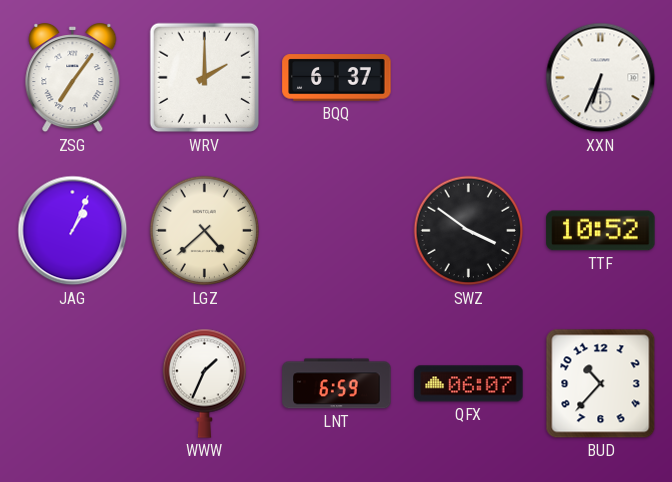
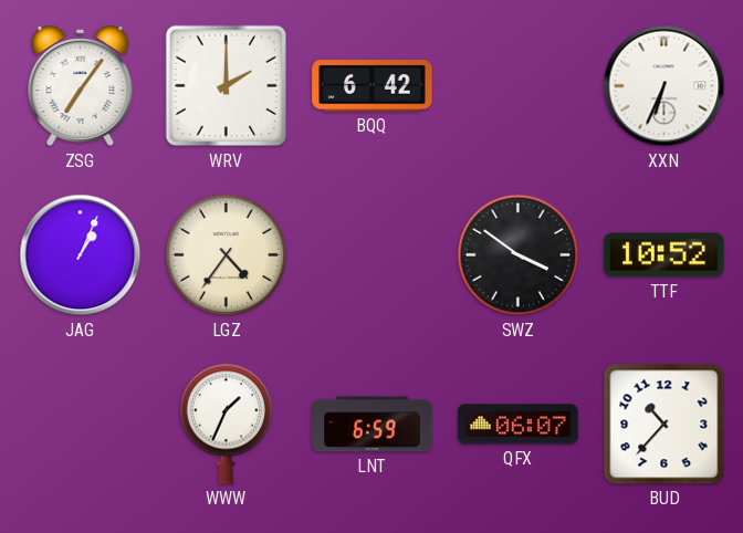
BQQ: 6:37 -> 6:42 (373, 86)
LGZ: 4:38 -> 4:36 (227, 255)
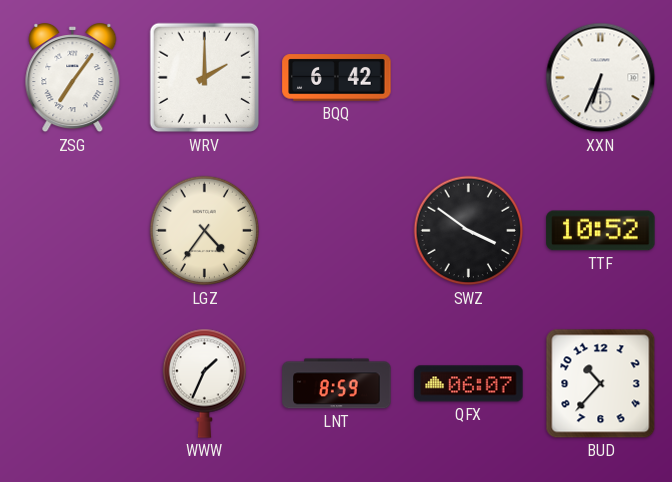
JAG: 1:04 -> none (81, 255)
LNT: 6:59 -> 8:59 (337, 384)
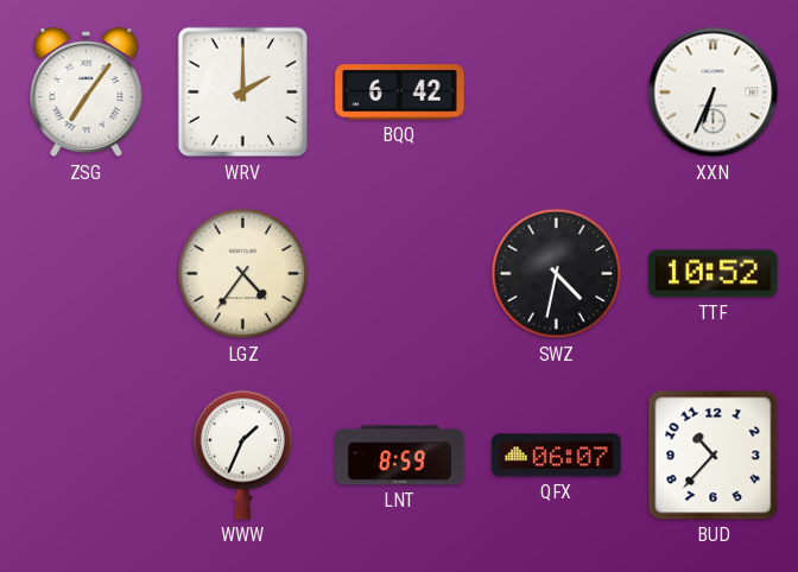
SWZ: 3:51 -> 4:32 (557, 274)
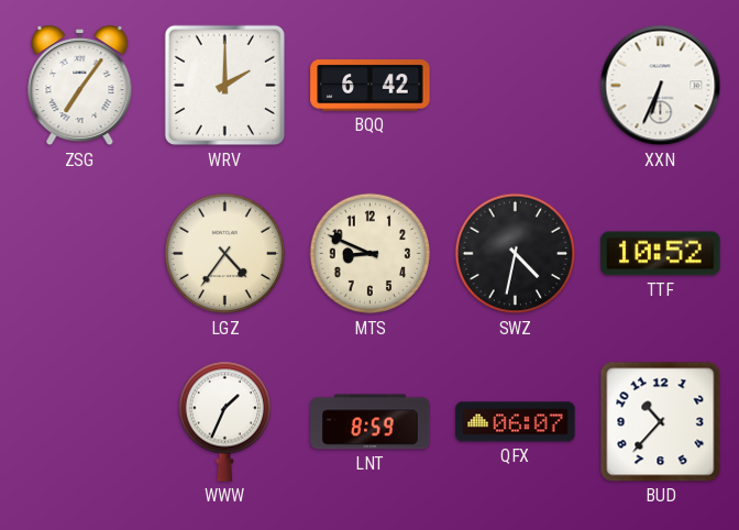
MTS: none -> 8:49 (371, 254)
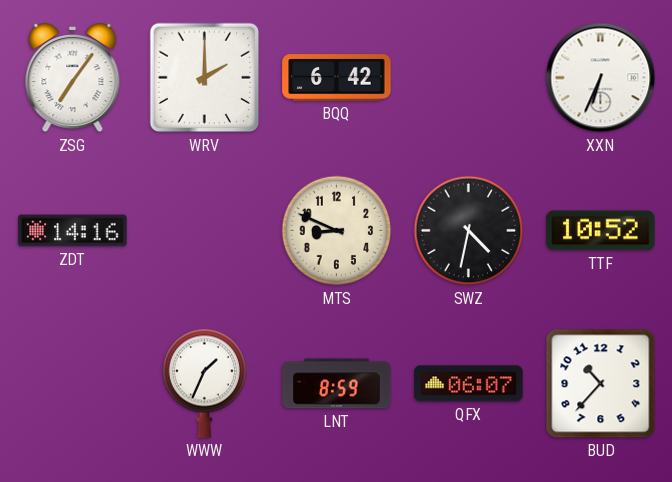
ZDT: none -> 14:16 (73, 231)
LGZ: 4:36 -> none (225, 254)
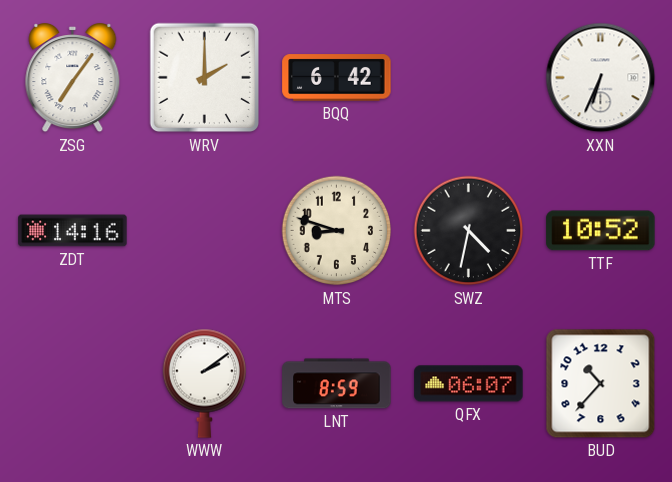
MTS: 8:49 -> 8:48 (337, 231)
WWW: 1:34 -> 2:09 (204, 383)
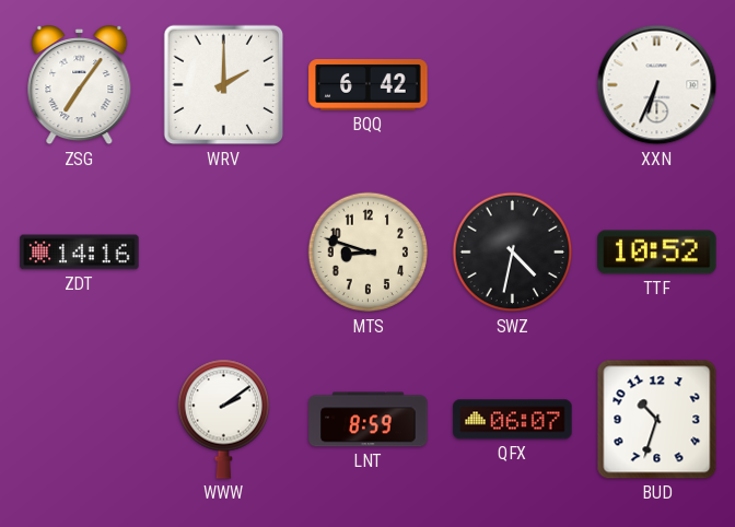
BUD: 10:37 -> 10:33 (657, 420)
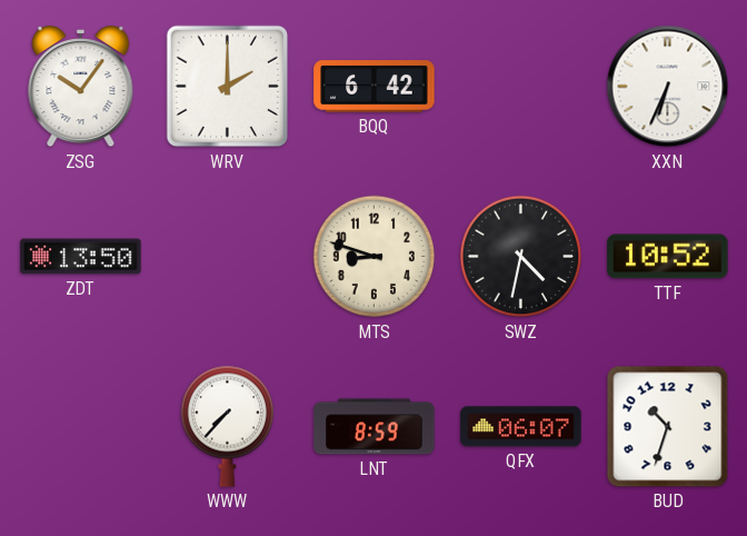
ZSG: 7:06 -> 10:06 (81, 88)
ZDT: 14:16 -> 13:50 (81, 257)
WWW: 2:09 -> 7:37 (227, 426)
